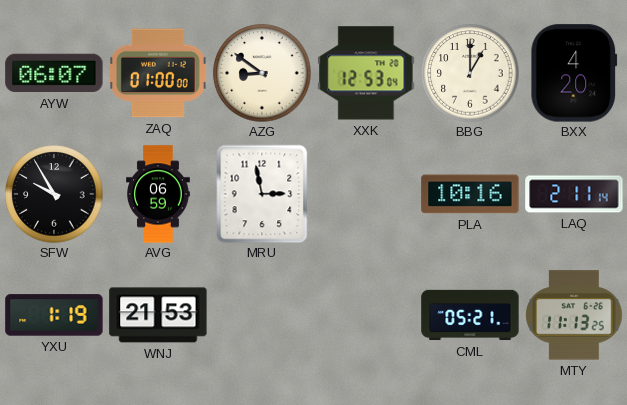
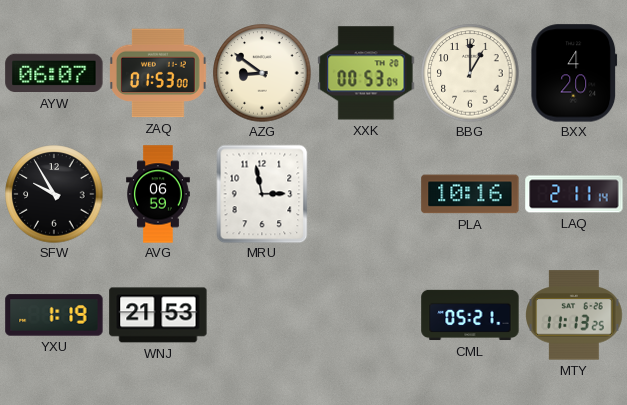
ZAQ: 01:00 -> 01:53 (159, 73)
XXK: 12:53 -> 00:53 (366, 73)
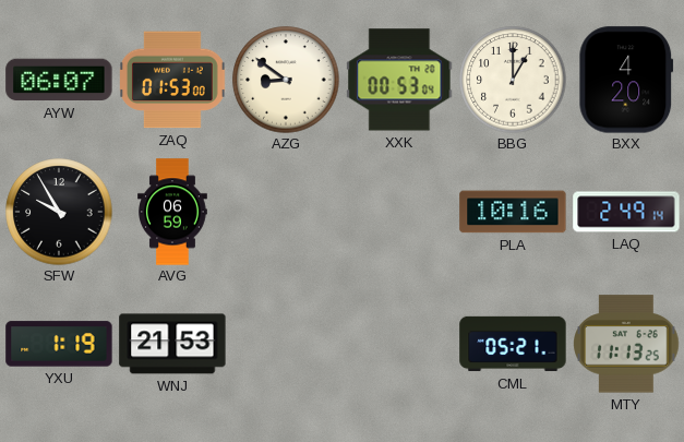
MRU: 2:58 -> none (262, 194)
LAQ: 2:11 -> 2:49 (626, 212)
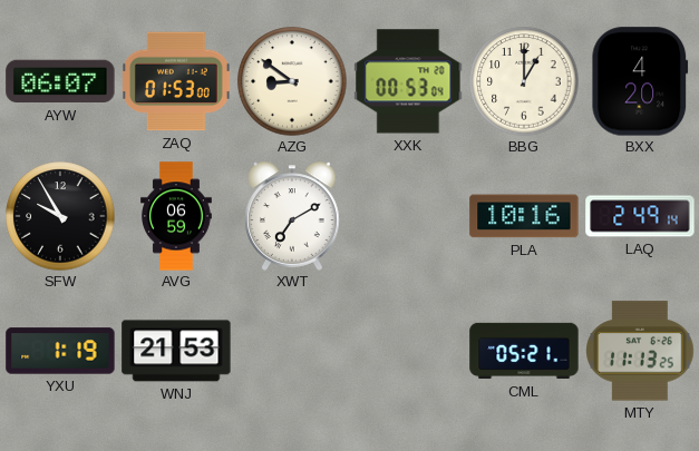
XWT: none -> 7:10 (293, 216)
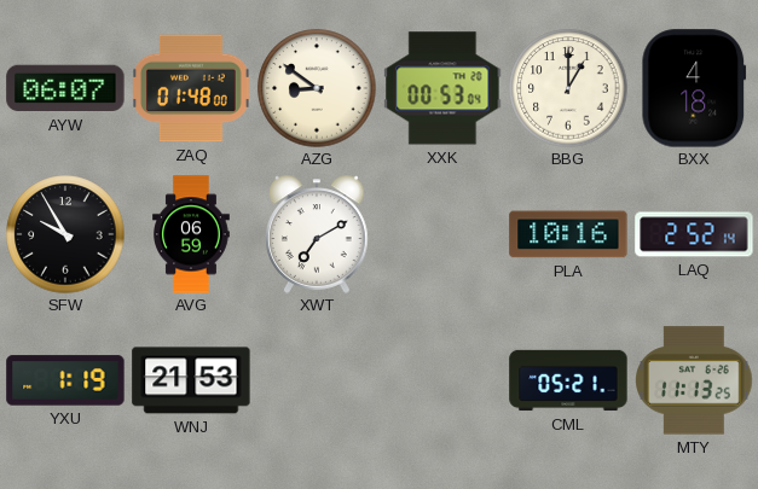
ZAQ: 01:53 -> 01:48 (192, 88)
BXX: 4:20 -> 4:18 (694, 88)
LAQ: 2:49 -> 2:52 (694, 234)
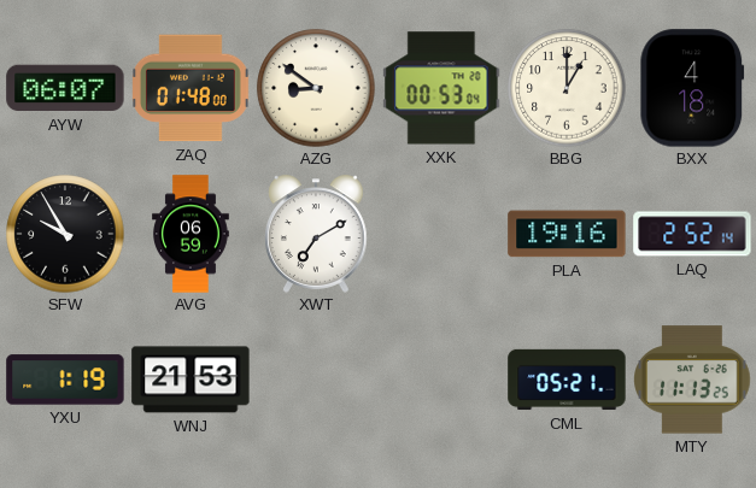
PLA: 10:16 -> 19:16 (567, 234)
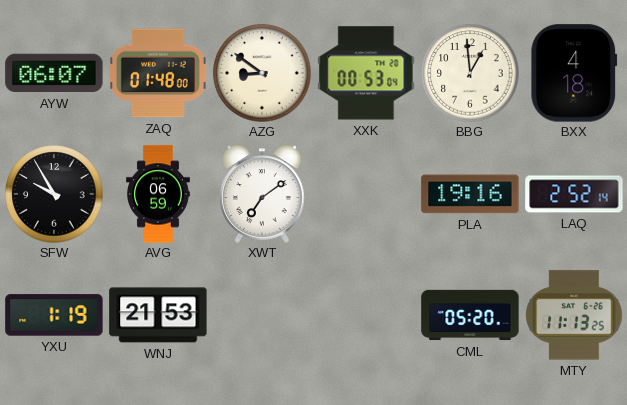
BBG: 1:00 -> 12:59 (470, 73)
XWT: 7:10 -> 7:09 (263, 194)
CML: 05:21 -> 05:20 (470, 315)
